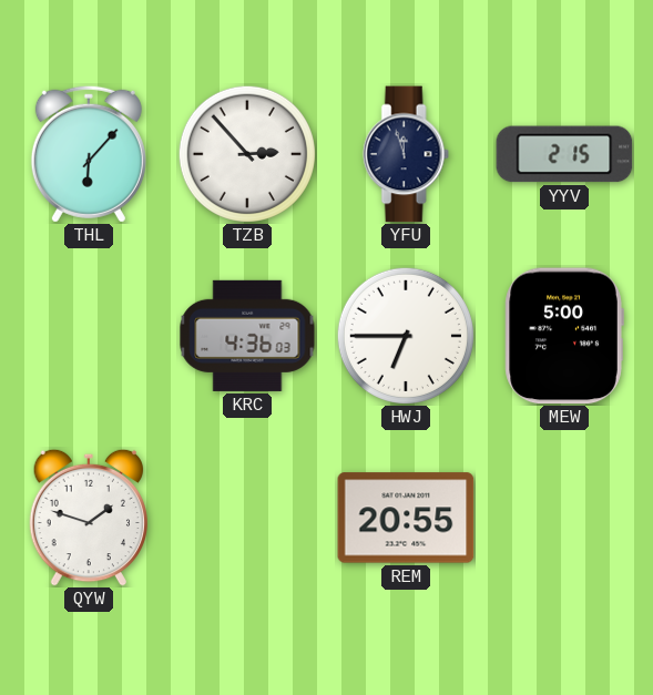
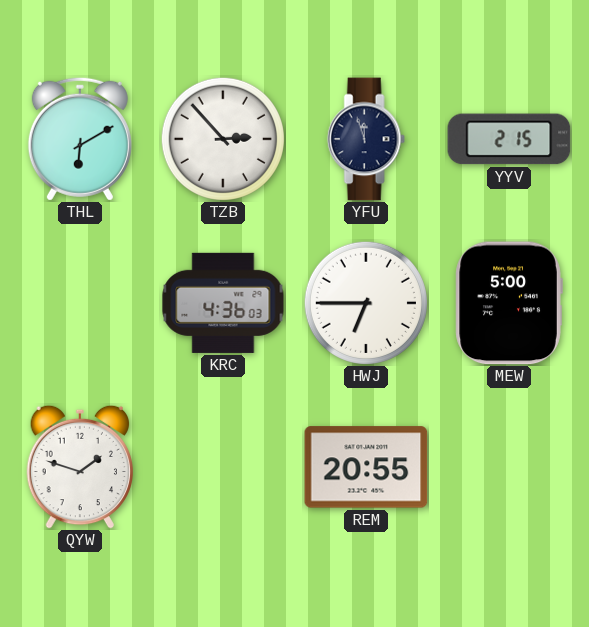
THL: 6:07 -> 6:10 (80, 139)
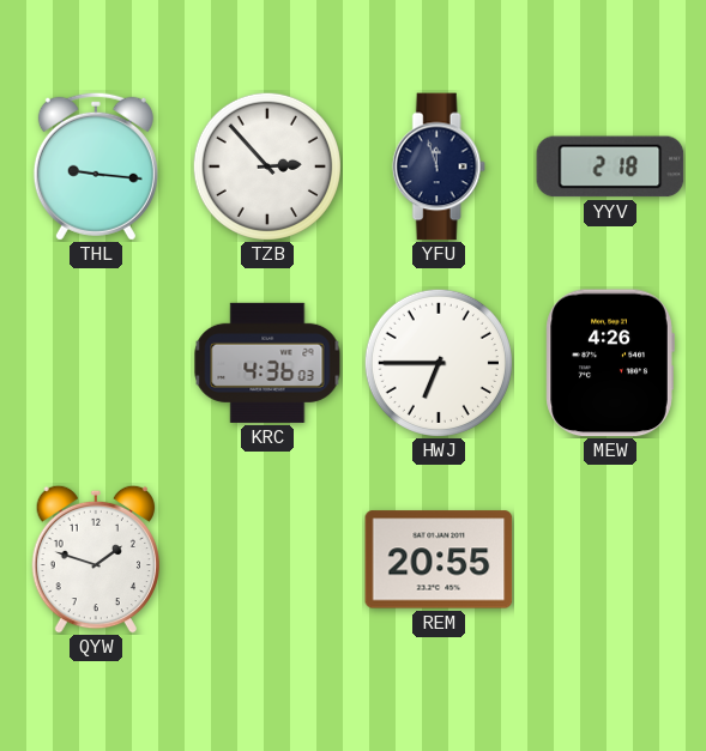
THL: 6:10 -> 9:16 (96, 166)
YYV: 2:15 -> 2:18 (610, 166)
MEW: 5:00 -> 4:26 (610, 363)
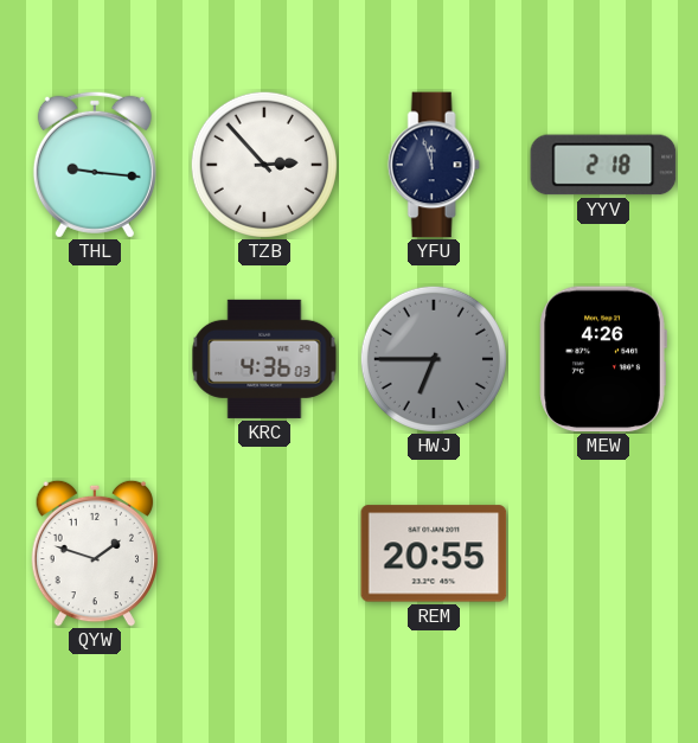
HWJ dial: white -> grey (434, 359)
